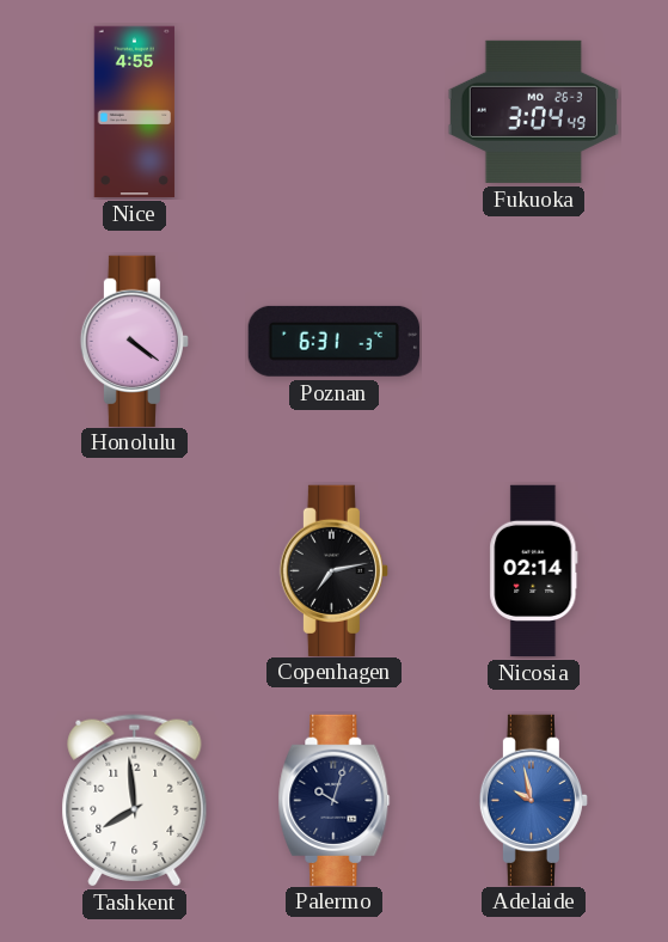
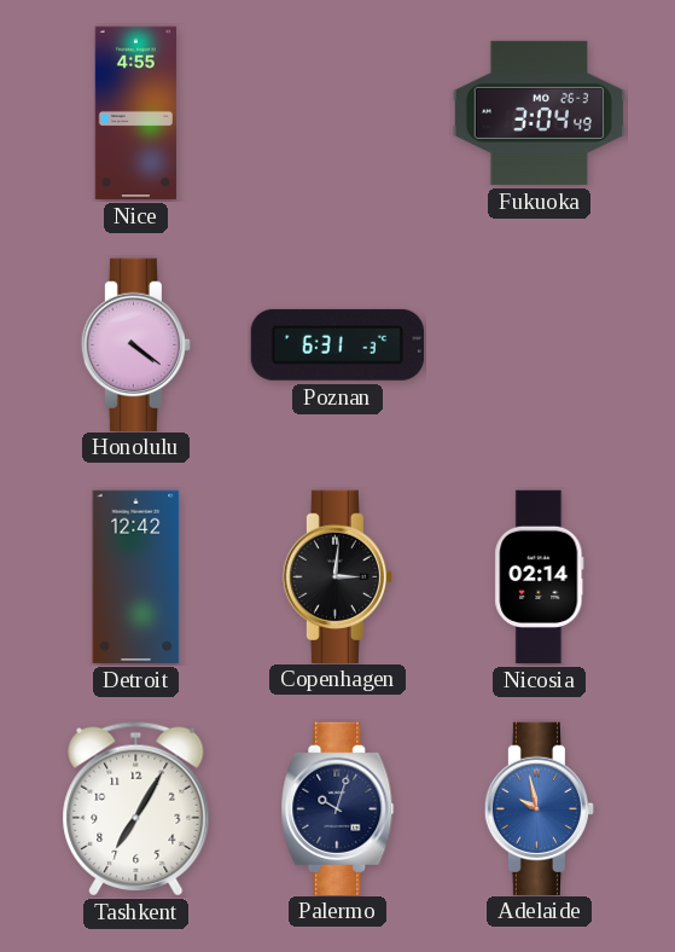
Detroit: none -> 12:42 (136, 577)
Copenhagen: 7:13 -> 3:01 (337, 576)
Tashkent: 7:59 -> 7:05 (136, 809)
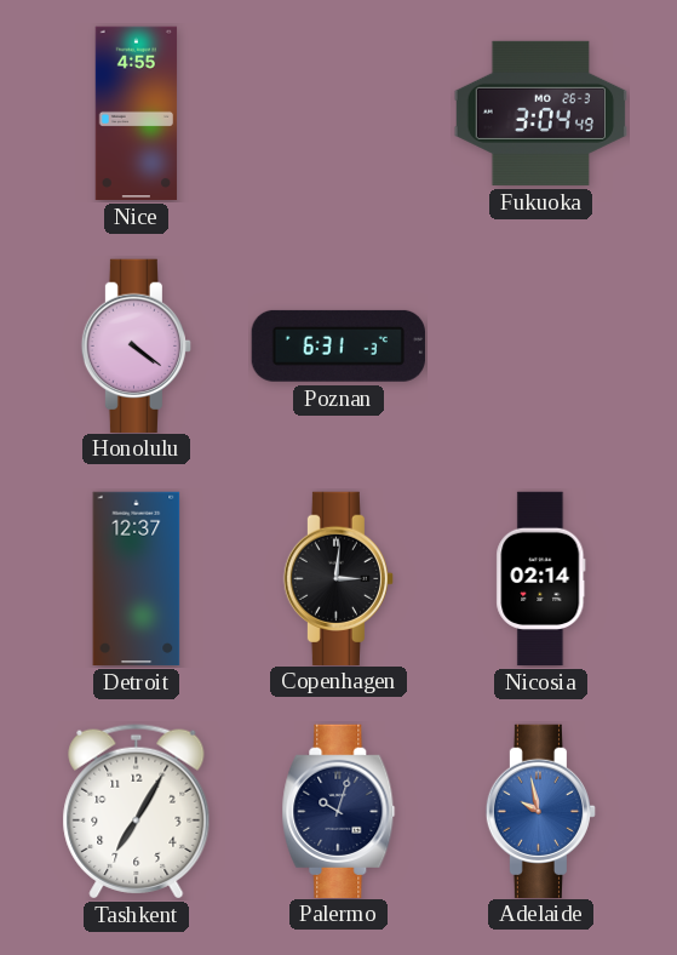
Detroit: 12:42 -> 12:37 (137, 579)
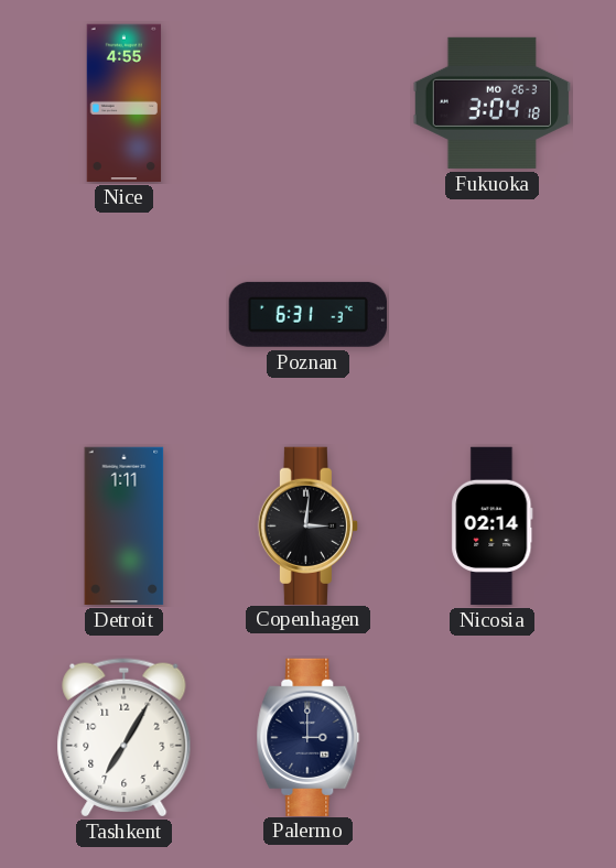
Fukuoka: 3:04:49 -> 3:04:18 (491, 102)
Honolulu: 4:21 -> none (136, 345)
Detroit: 12:37 -> 1:11 (125, 527)
Palermo: 10:03 -> 3:00 (309, 737)
Adelaide: 9:58 -> none (540, 811)
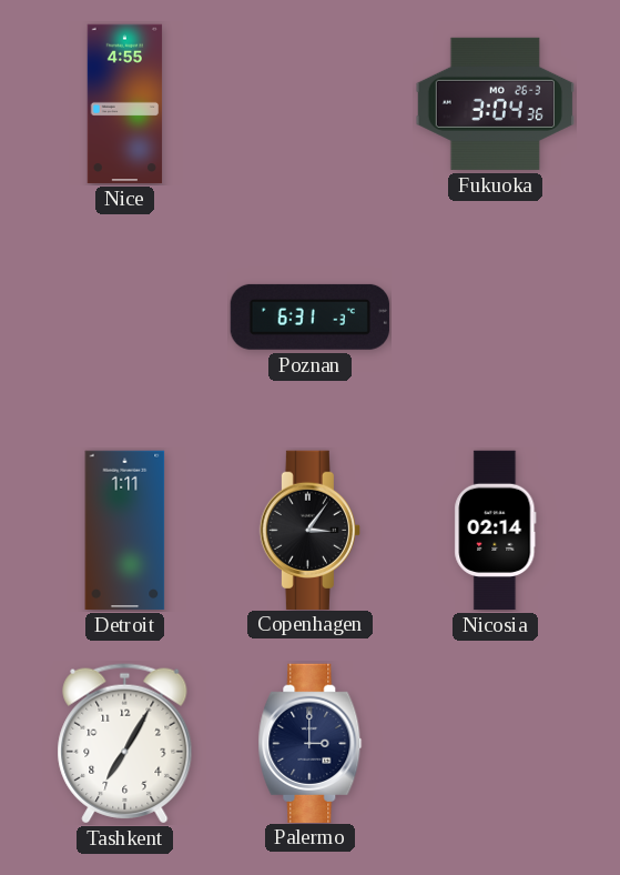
Fukuoka: 3:04:18 -> 3:04:36 (495, 103)
Copenhagen: 3:01 -> 3:06 (309, 530)
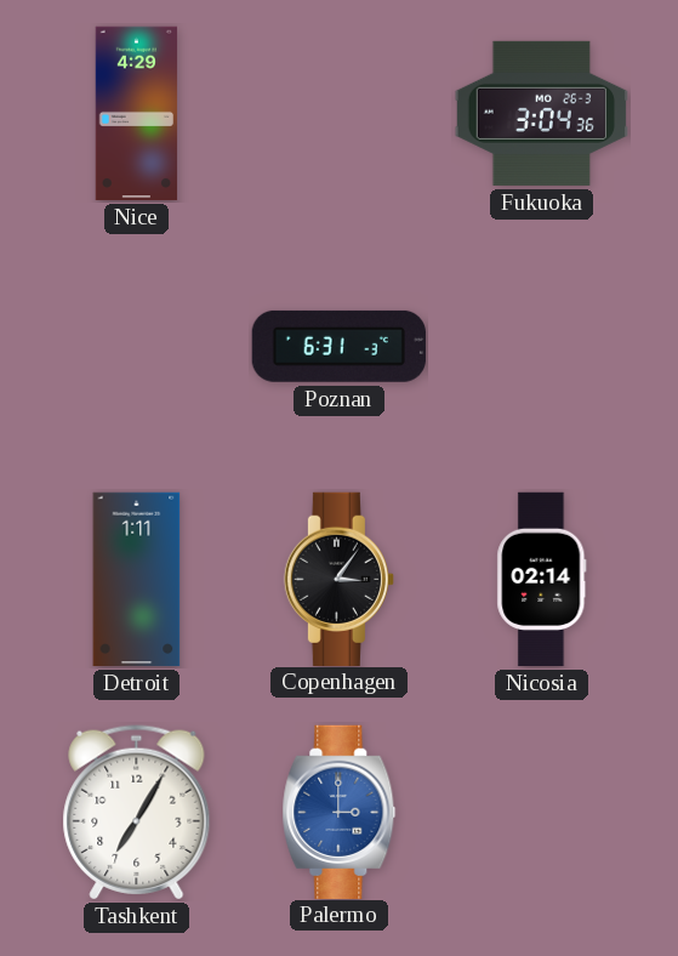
Nice: 4:55 -> 4:29 (137, 114)
Palermo dial: navy -> blue (340, 812)
